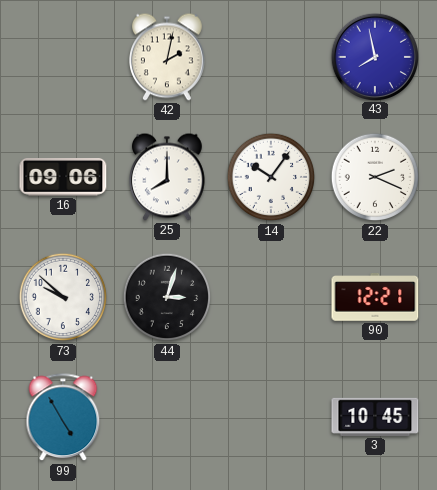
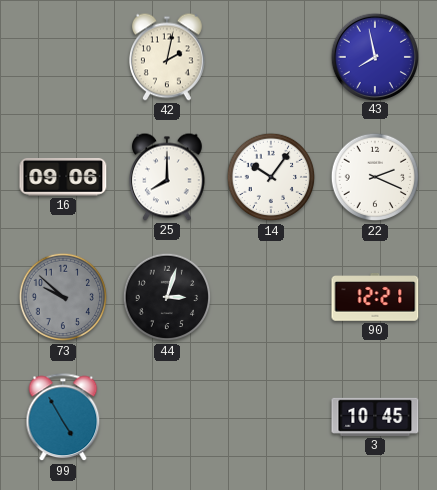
73 dial: white -> grey (63, 297)
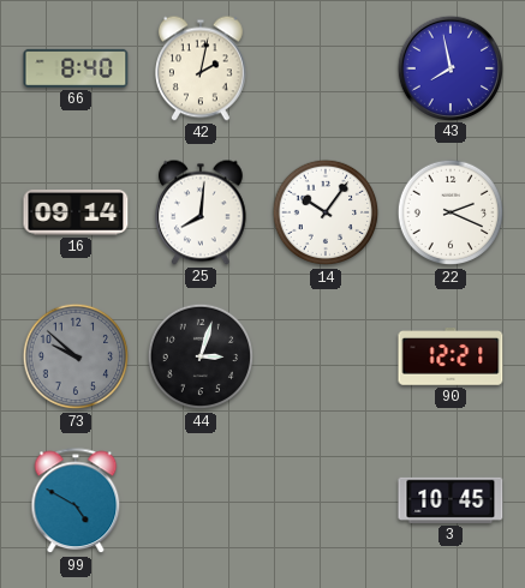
66: none -> 8:40 (76, 68)
16: 09:06 -> 09:14 (76, 214)
25: 8:00 -> 8:01 (202, 212)
99: 4:55 -> 4:50 (76, 502)
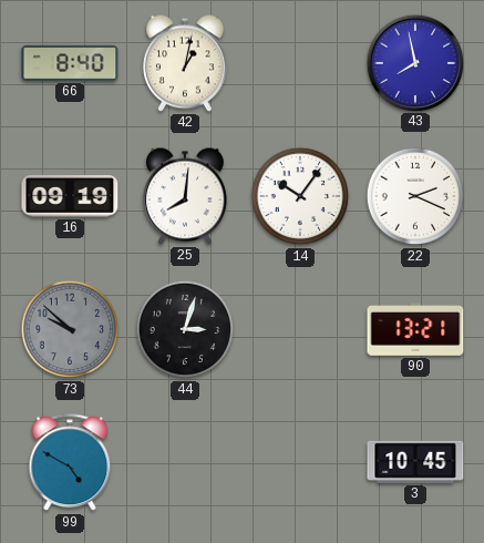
42: 2:02 -> 1:02 (186, 63)
16: 09:14 -> 09:19 (70, 197)
90: 12:21 -> 13:21 (415, 330)
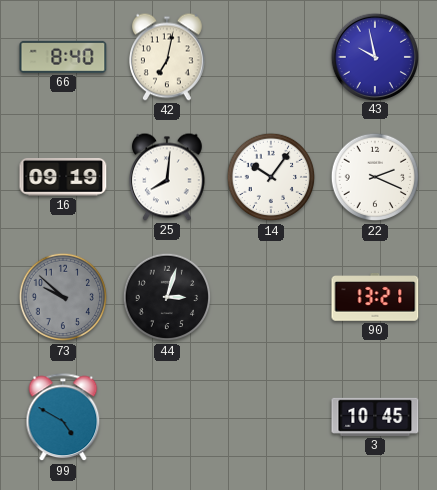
42: 1:02 -> 7:02 (168, 57)
43: 7:58 -> 9:58 (374, 56)
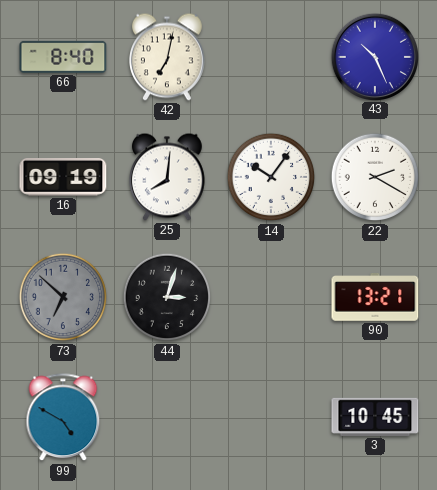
43: 9:58 -> 10:26 (374, 56)
22: 2:19 -> 2:20 (375, 177)
73: 9:52 -> 6:52 (63, 297)
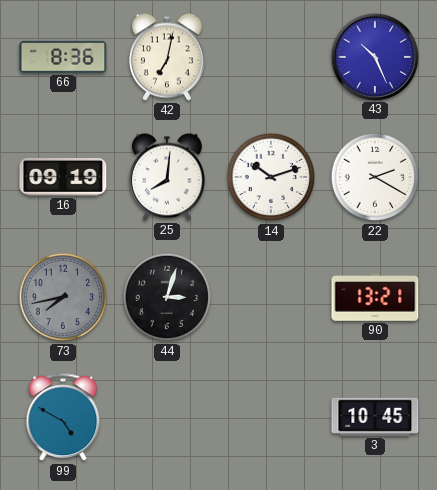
66: 8:40 -> 8:36 (63, 57)
14: 10:06 -> 10:12 (271, 177)
73: 6:52 -> 7:43 (63, 297)
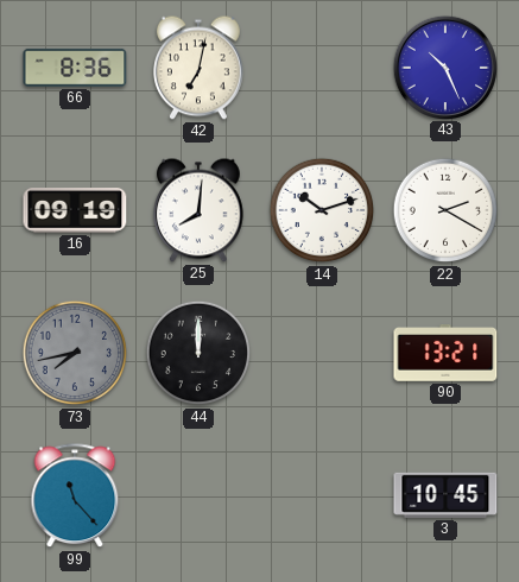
44: 3:03 -> 12:00 (198, 353)
99: 4:50 -> 11:23 (75, 496)
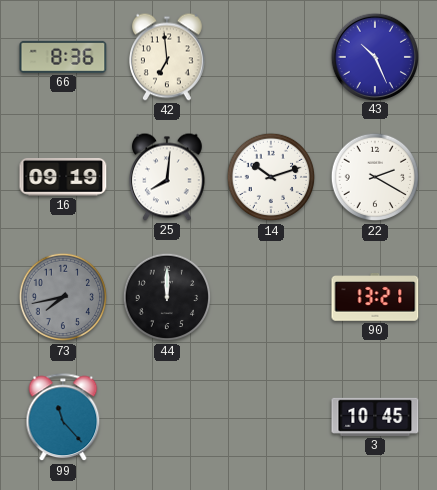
42: 7:02 -> 6:59 (168, 57)
